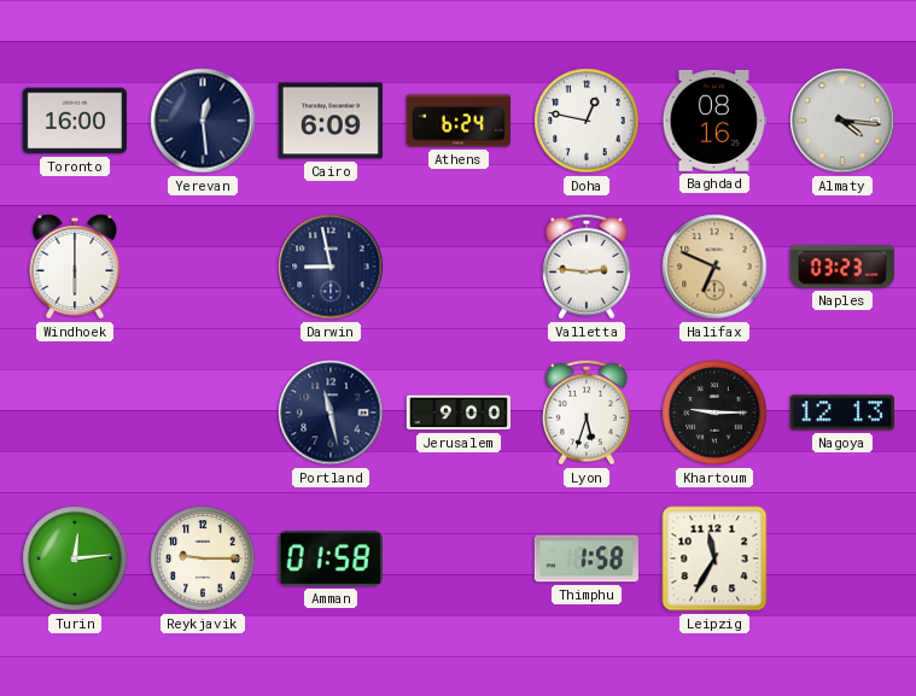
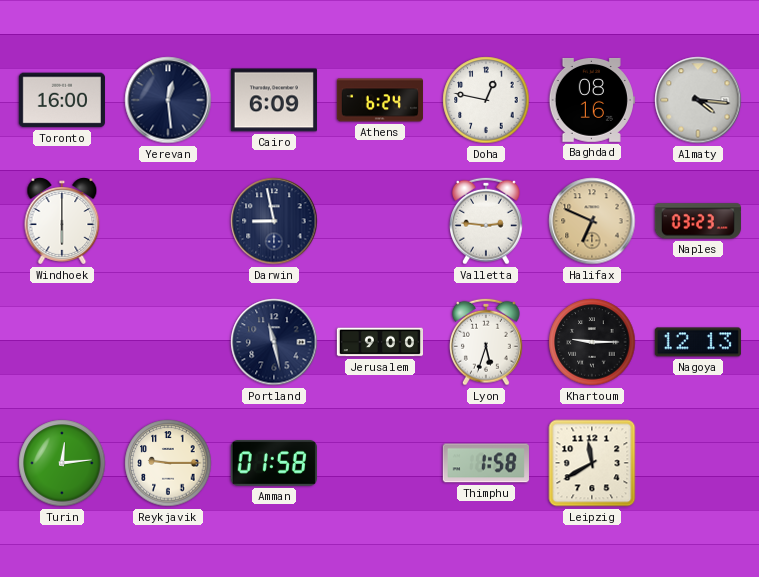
Leipzig: 11:35 -> 11:40 (592, 463)
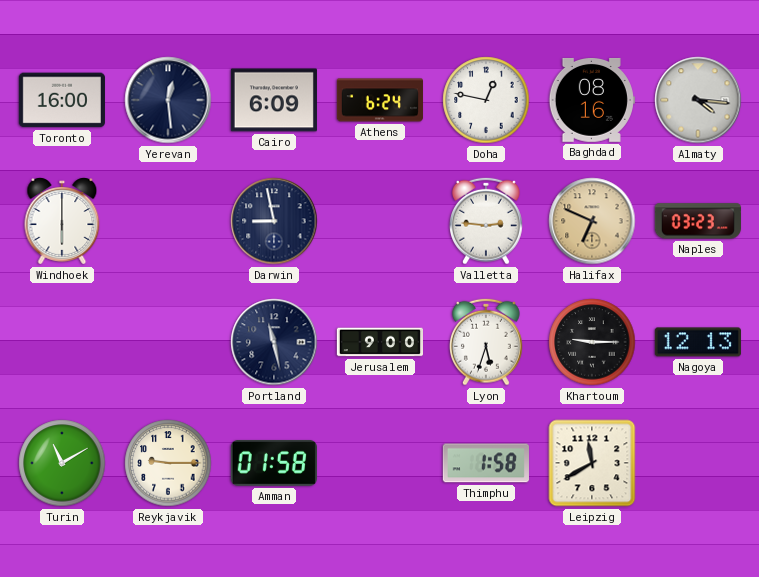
Turin: 12:14 -> 11:10 (62, 463)
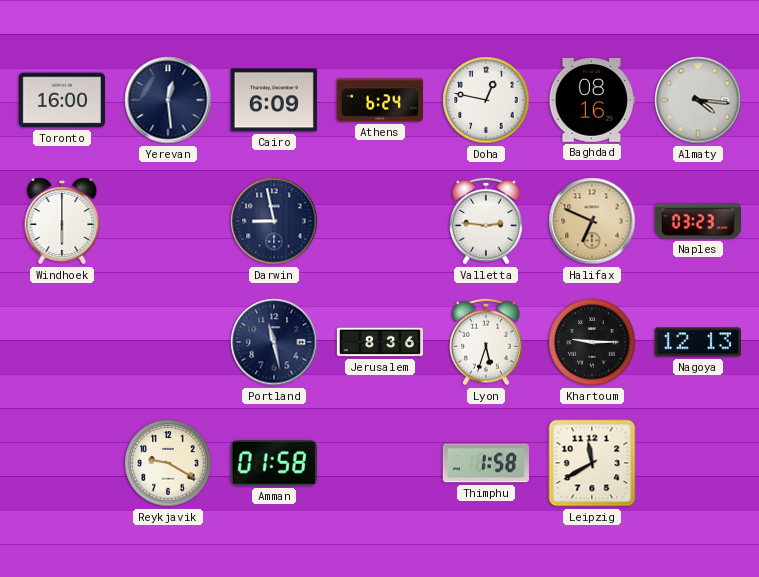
Jerusalem: 9:00 -> 8:36 (379, 342)
Turin: 11:10 -> none (62, 463)
Reykjavik: 9:15 -> 9:20 (168, 463)
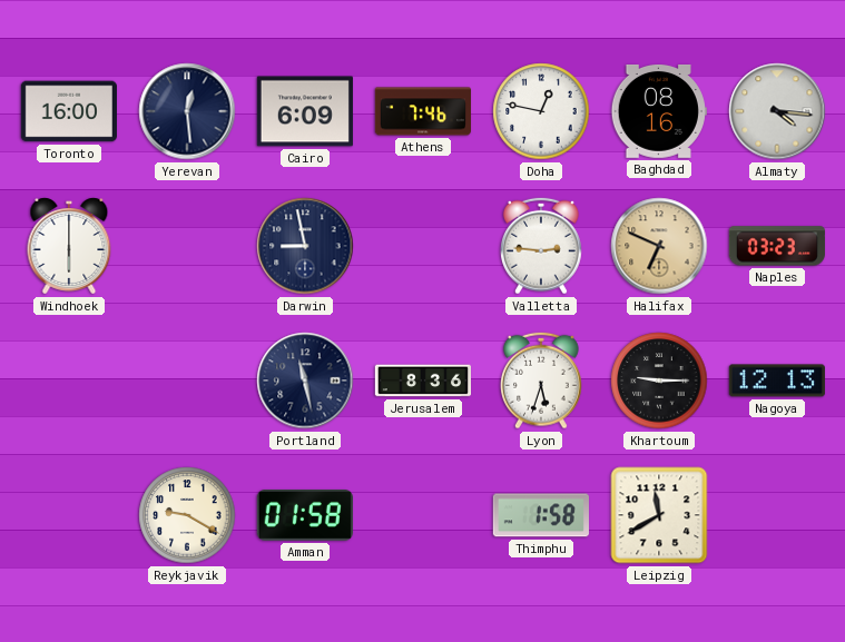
Athens: 6:24 -> 7:46 (423, 111)
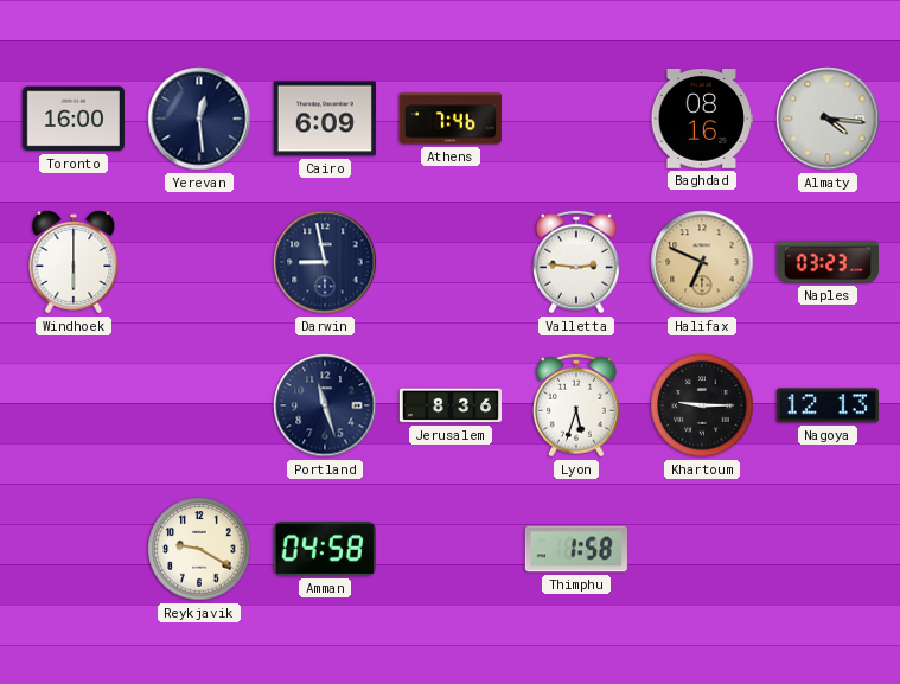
Doha: 12:47 -> none (541, 111)
Portland: 11:28 -> 11:27 (325, 405)
Amman: 01:58 -> 04:58 (325, 550)
Leipzig: 11:40 -> none (659, 515)
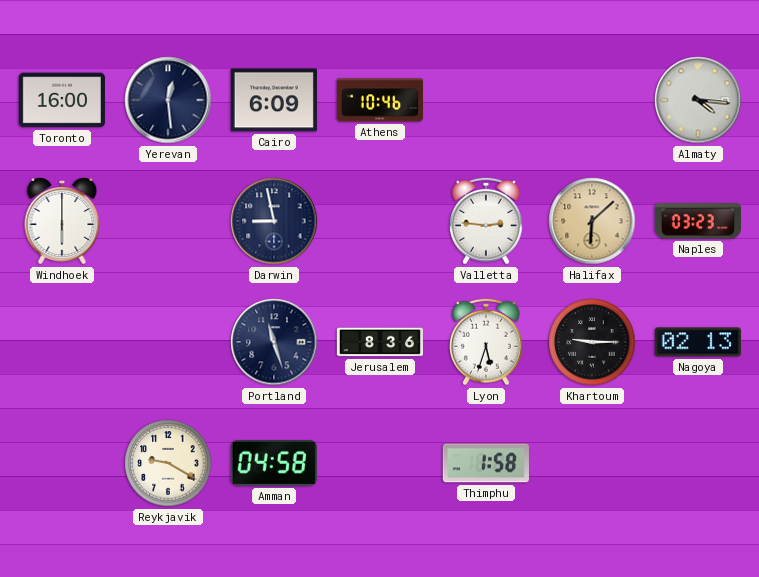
Athens: 7:46 -> 10:46 (380, 100)
Baghdad: 08:16 -> none (702, 119)
Halifax: 6:49 -> 6:08 (592, 221)
Nagoya: 12:13 -> 02:13 (698, 342)
